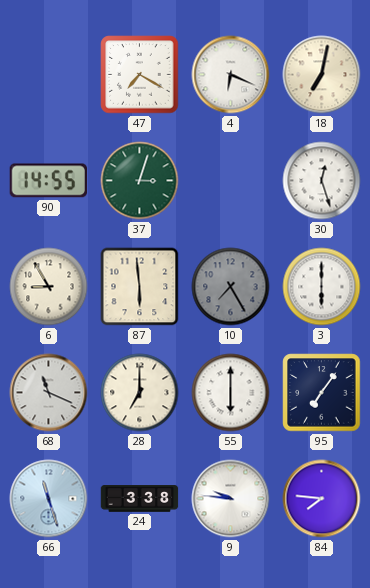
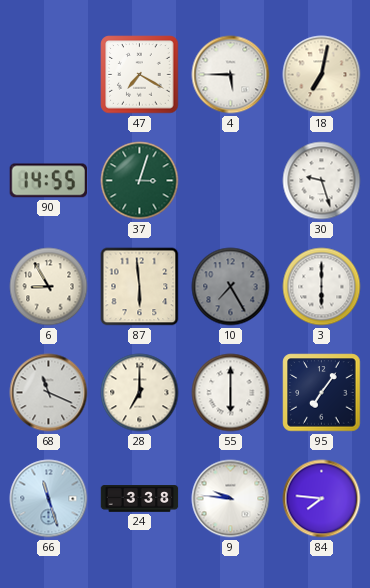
4: 6:19 -> 5:45 (231, 75)
30: 12:27 -> 9:27 (322, 181)
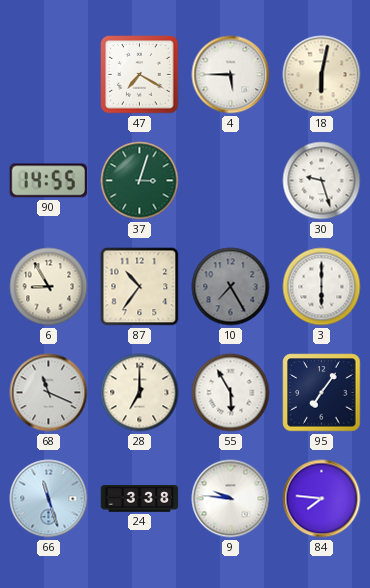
18: 7:02 -> 6:02 (322, 75)
87: 5:59 -> 10:36 (140, 287)
55: 6:00 -> 5:55 (231, 393)
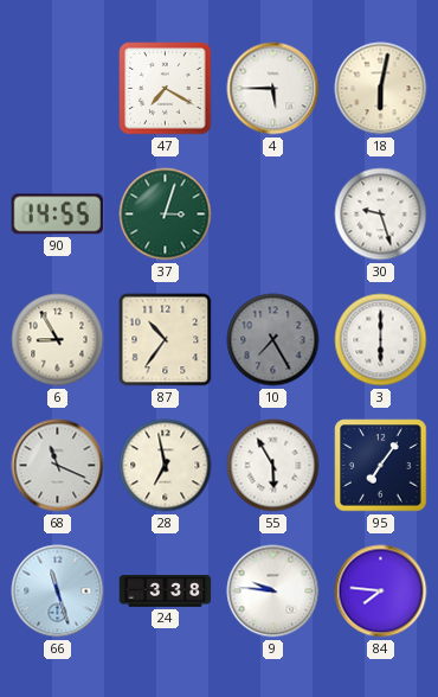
28: 7:00 -> 6:58 (166, 466)
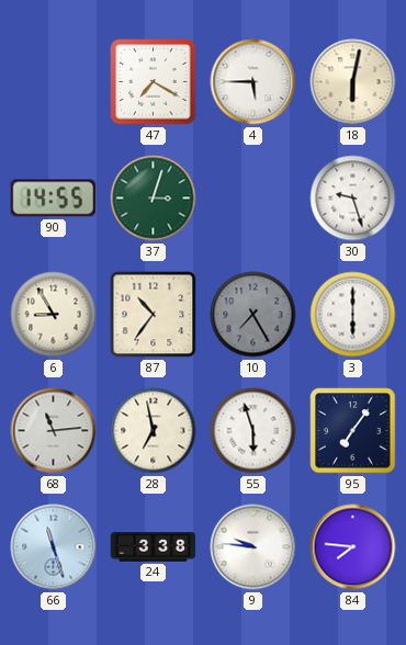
68: 11:19 -> 11:14 (54, 431)
55: 5:55 -> 5:57 (253, 431)
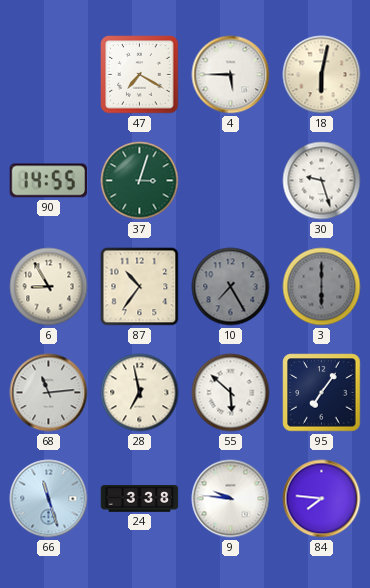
3 dial: white -> grey (322, 287)
55: 5:57 -> 5:52 (231, 393)
